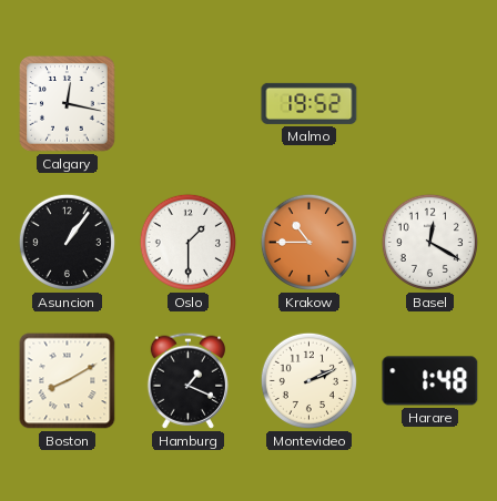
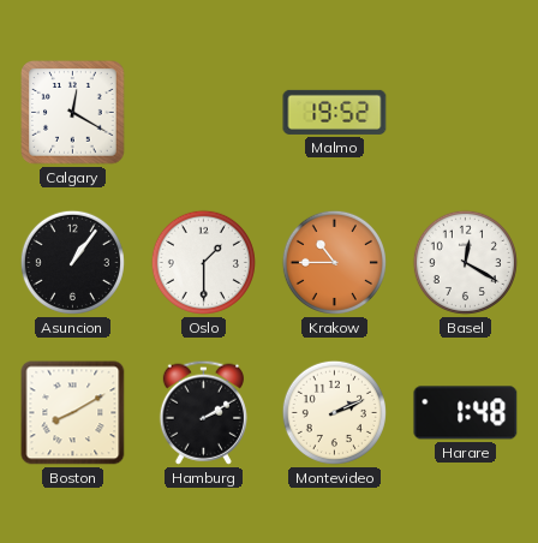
Calgary: 12:17 -> 12:20 (73, 113)
Hamburg: 1:19 -> 2:10 (203, 412)
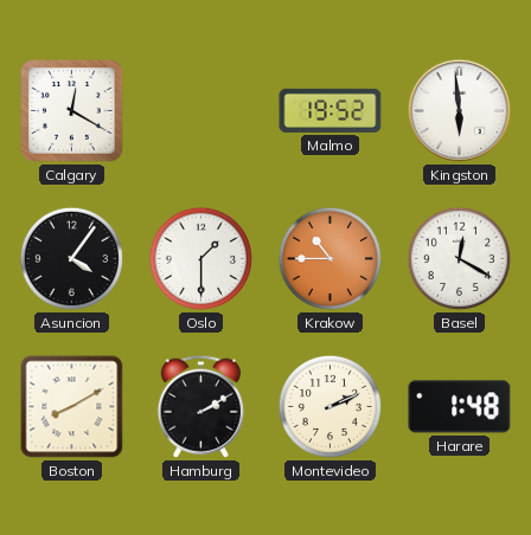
Kingston: none -> 5:59 (459, 110)
Asuncion: 1:06 -> 4:06 (71, 258)
